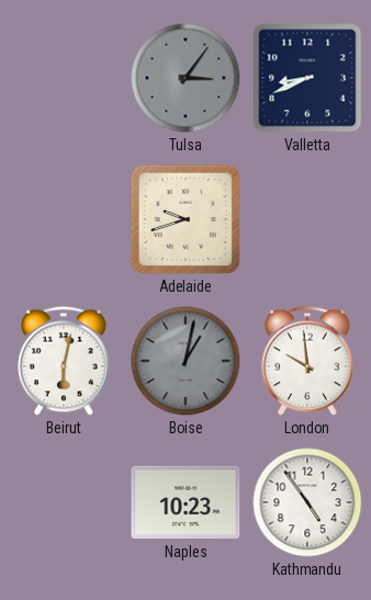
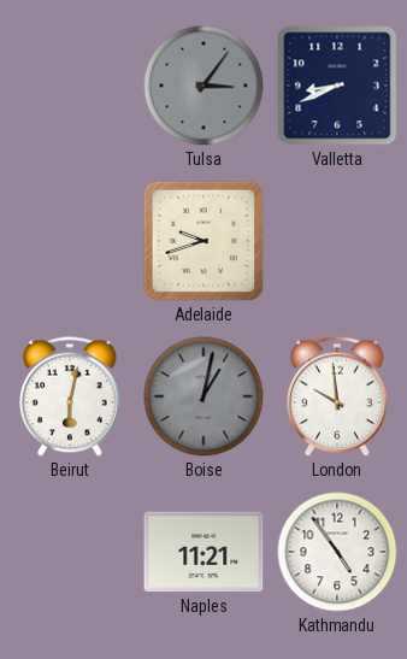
Naples: 10:23 -> 11:21 (203, 552)
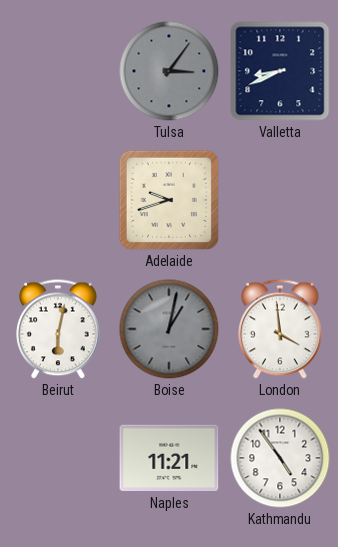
London: 9:59 -> 3:59 (281, 329)
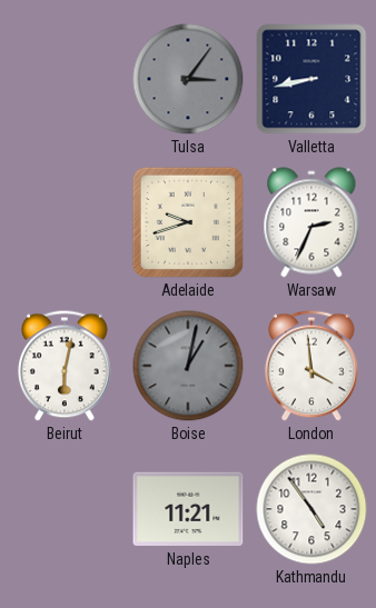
Valletta: 8:41 -> 8:43 (311, 79)
Warsaw: none -> 2:34 (311, 222)
